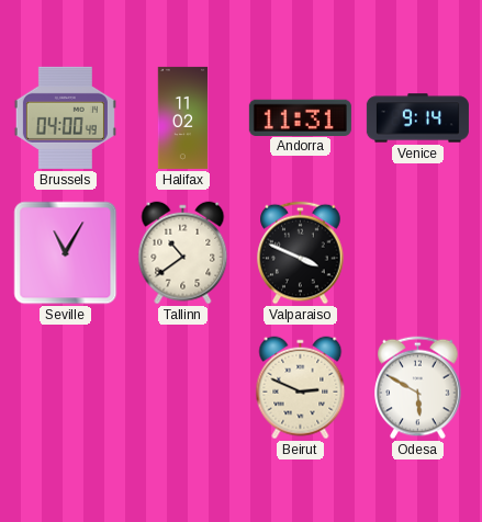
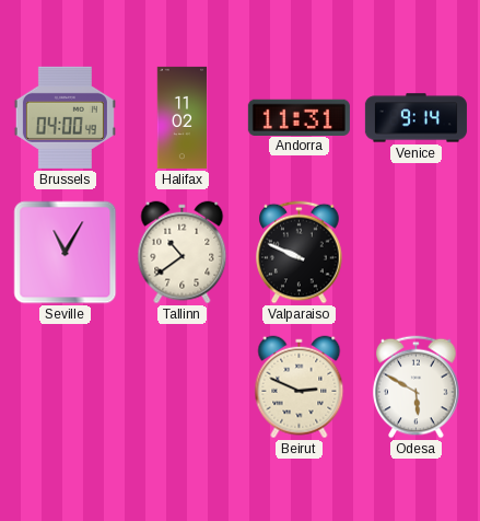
Valparaiso: 3:49 -> 9:49 (300, 253)
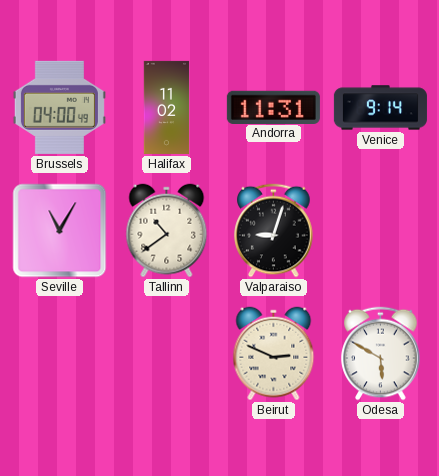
Valparaiso: 9:49 -> 9:03 (274, 231)
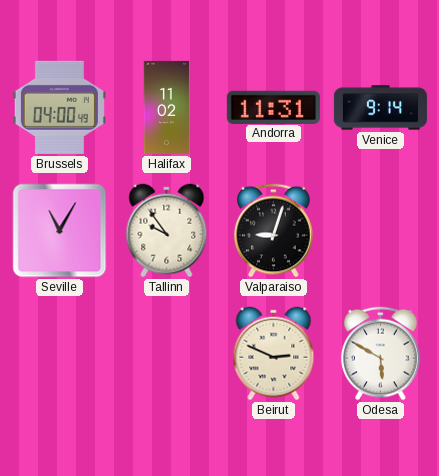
Tallinn: 10:39 -> 9:54 (167, 231)
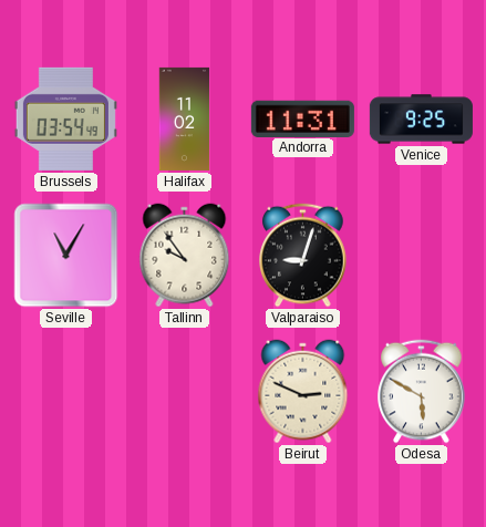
Brussels: 04:00 -> 03:54 (65, 118)
Venice: 9:14 -> 9:25 (421, 120)
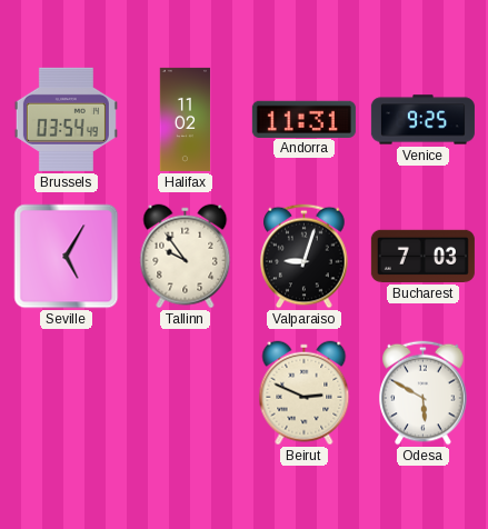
Seville: 11:05 -> 5:05 (67, 257)
Bucharest: none -> 7:03 (422, 256)
